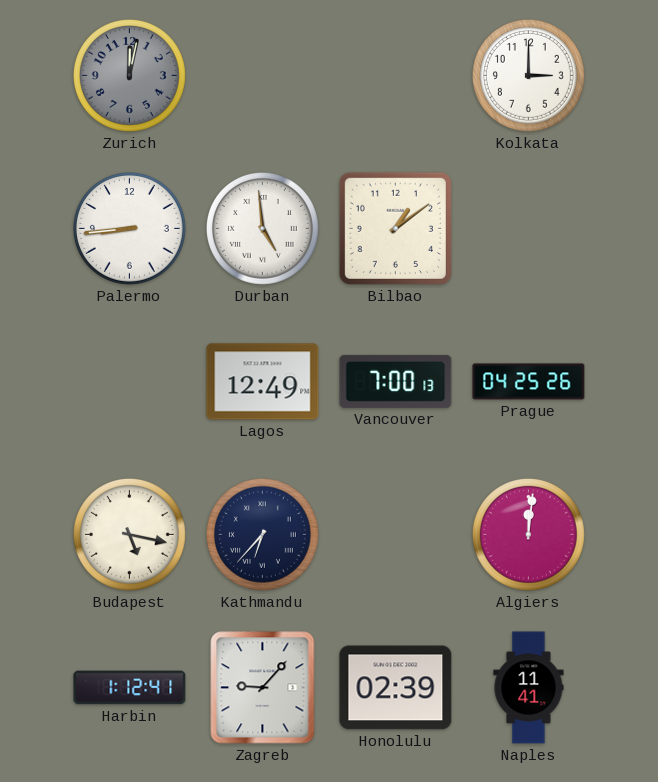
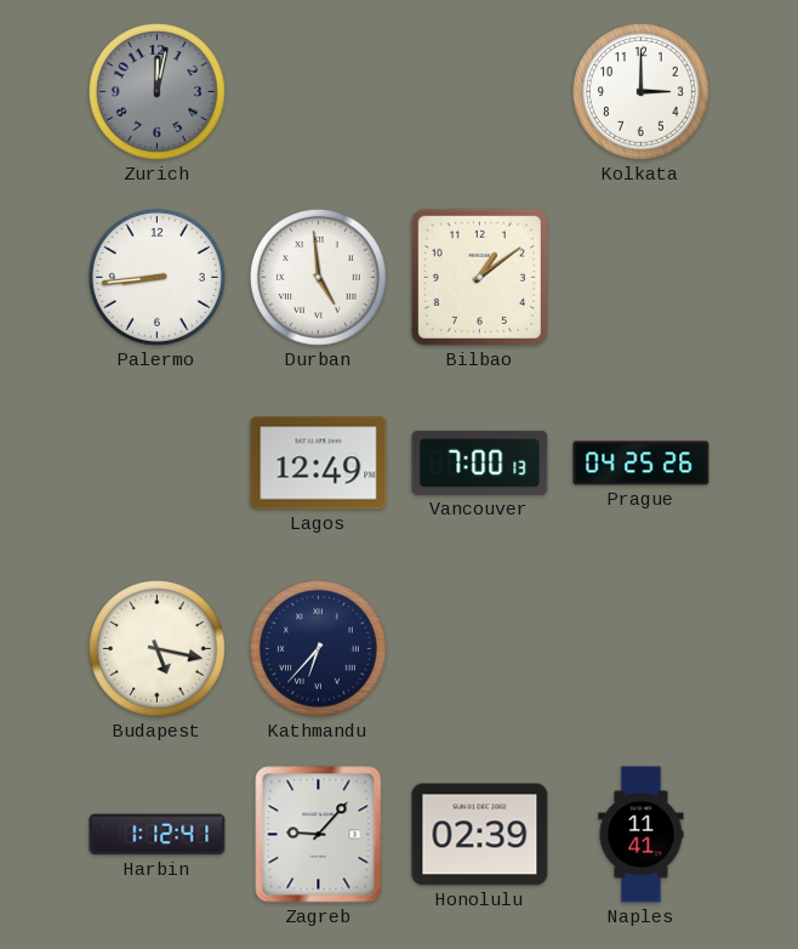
Algiers: 12:01 -> none (528, 534)
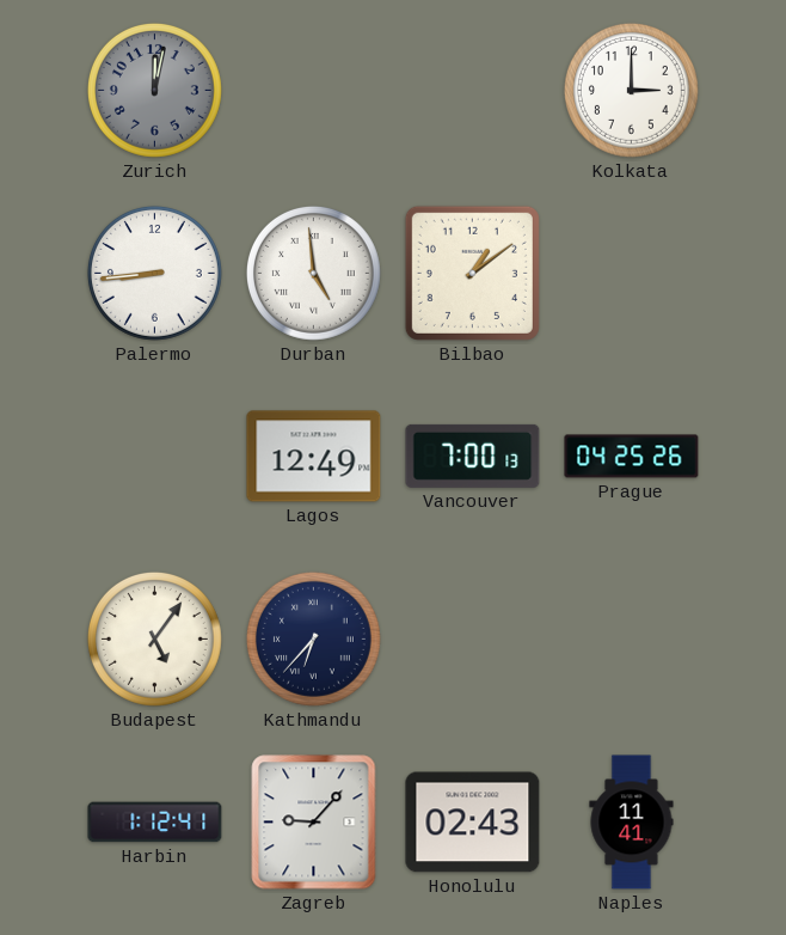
Budapest: 5:17 -> 5:06 (154, 638)
Honolulu: 02:39 -> 02:43 (473, 823)
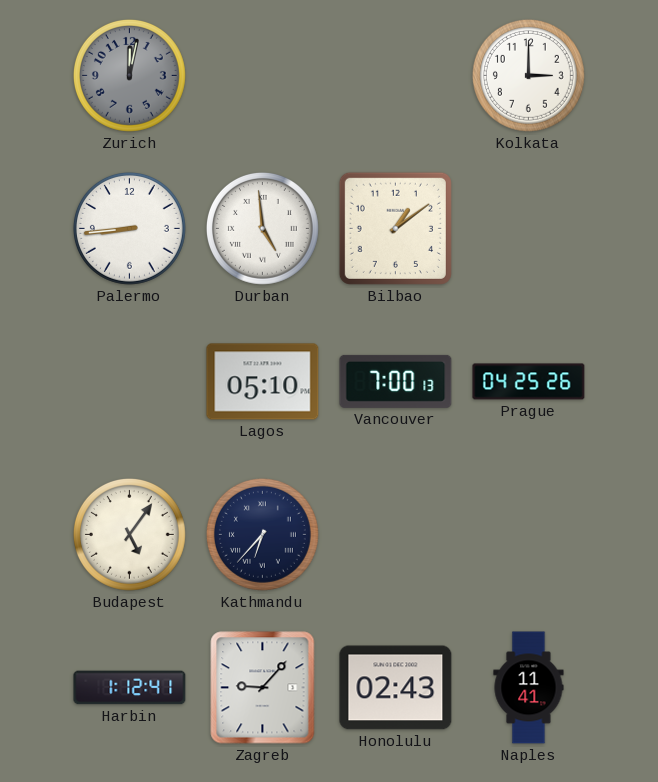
Lagos: 12:49 -> 05:10 (263, 382)
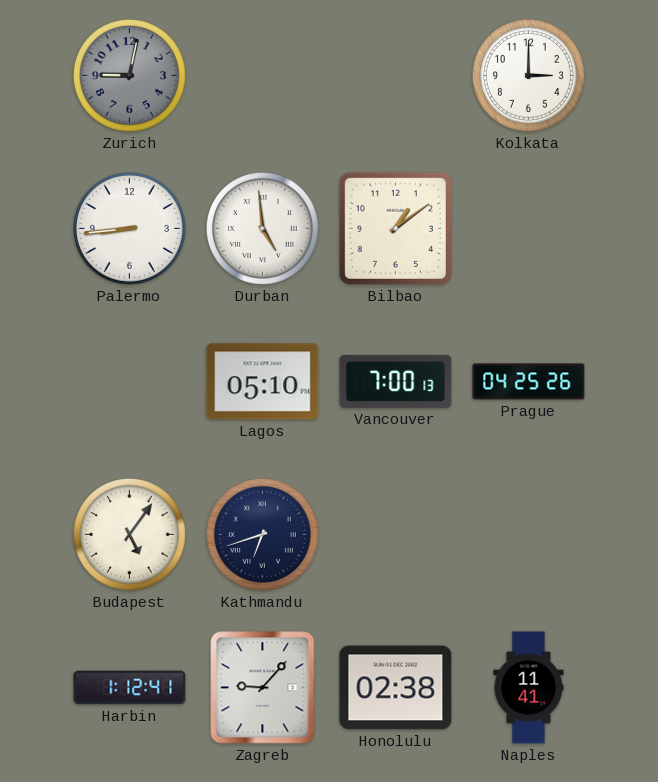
Zurich: 12:02 -> 9:02 (129, 75)
Kathmandu: 6:37 -> 6:42 (262, 534)
Honolulu: 02:43 -> 02:38 (396, 688)
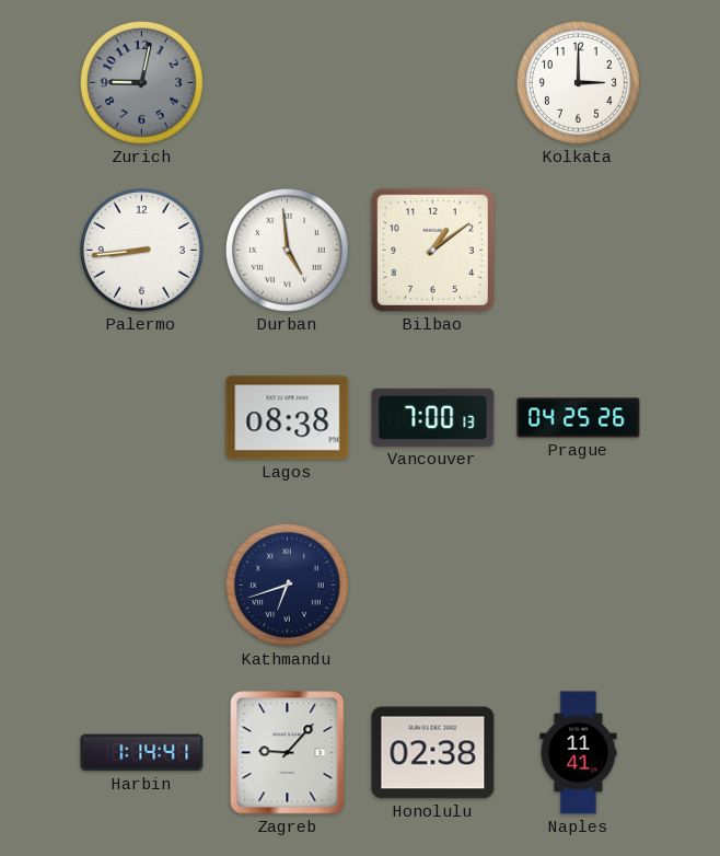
Lagos: 05:10 -> 08:38 (288, 418)
Budapest: 5:06 -> none (129, 534)
Harbin: 1:12 -> 1:14 (142, 753)
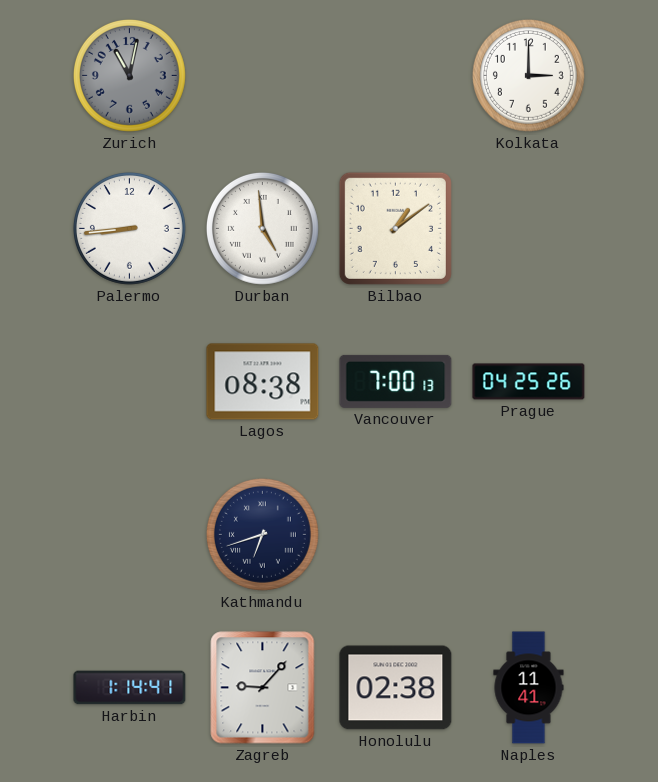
Zurich: 9:02 -> 11:02 (129, 75)
